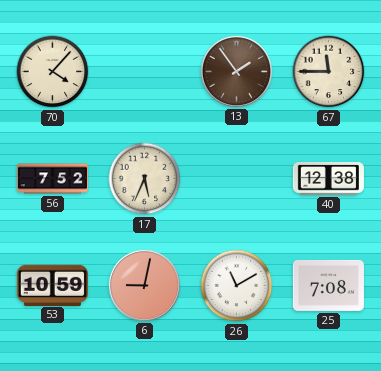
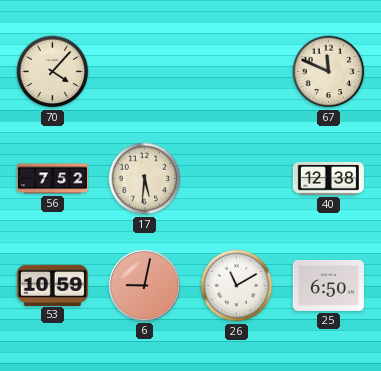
13: 1:54 -> none (236, 71)
67: 11:45 -> 11:49 (329, 72)
17: 5:34 -> 5:31 (145, 179)
25: 7:08 -> 6:50 (328, 285)
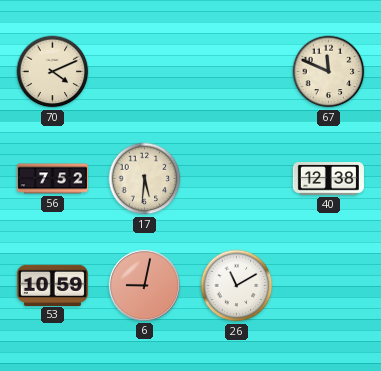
70: 4:07 -> 4:11 (53, 72)
25: 6:50 -> none (328, 285)
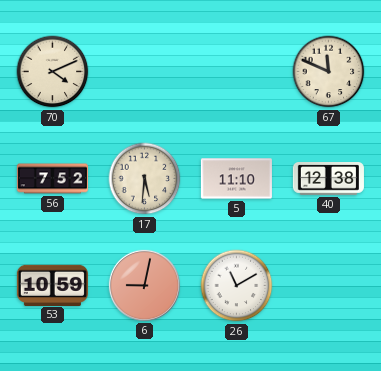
5: none -> 11:10 (236, 179)
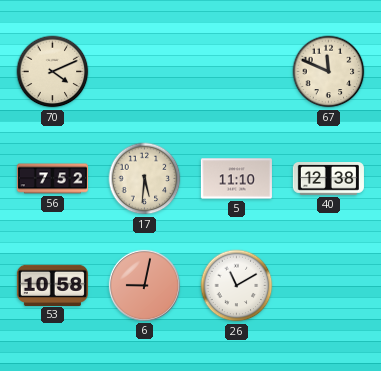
53: 10:59 -> 10:58 (52, 285)
